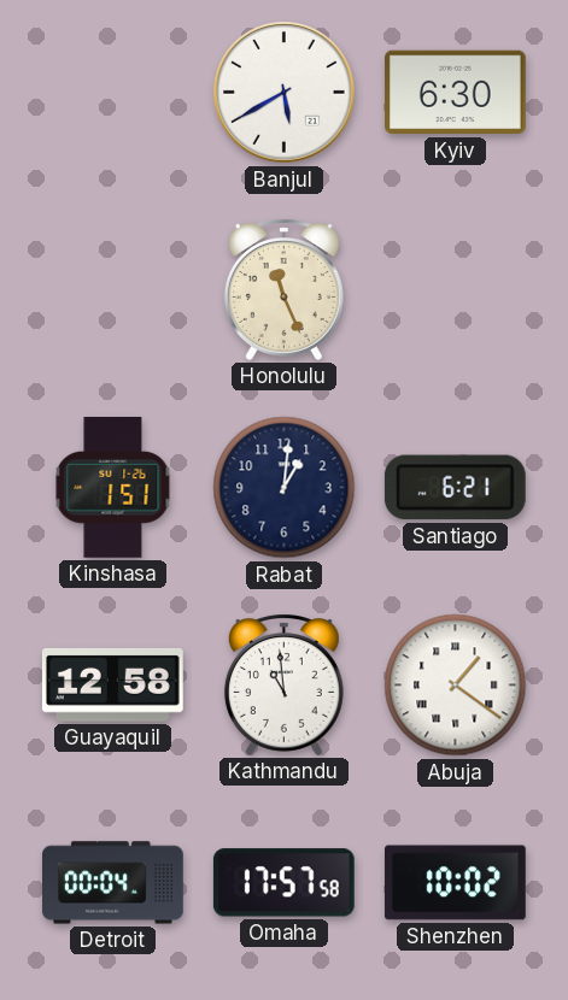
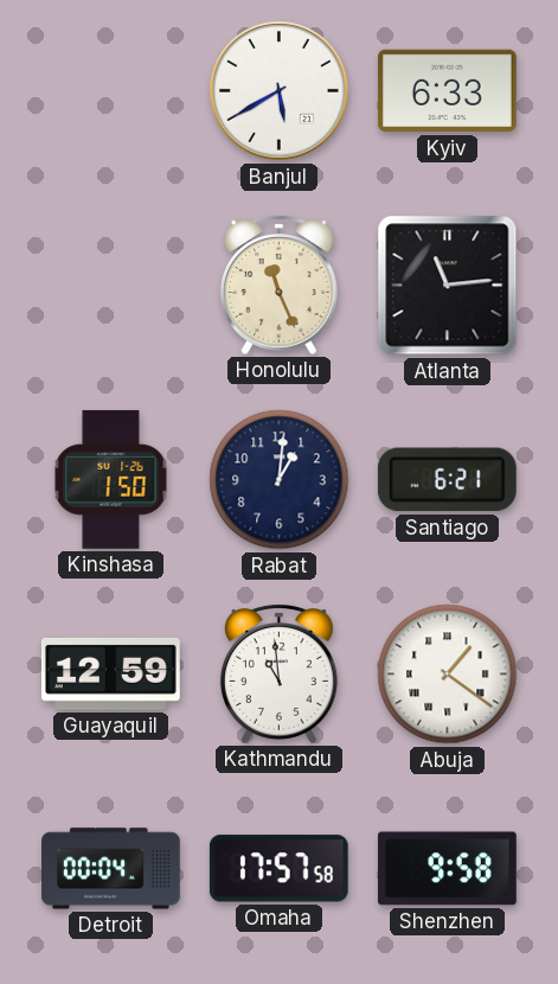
Kyiv: 6:30 -> 6:33 (447, 91)
Atlanta: none -> 11:14 (448, 286)
Kinshasa: 1:51 -> 1:50 (111, 479)
Guayaquil: 12:58 -> 12:59 (110, 675)
Shenzhen: 10:02 -> 9:58 (447, 869)
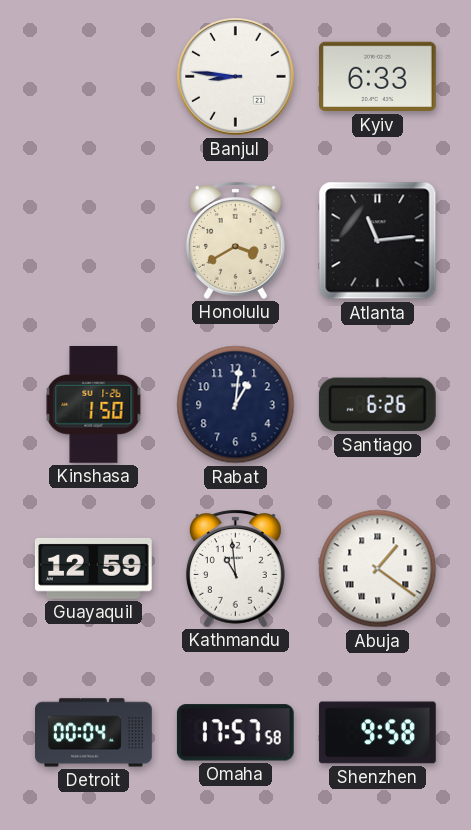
Banjul: 5:40 -> 8:46 (236, 77)
Honolulu: 11:26 -> 3:40 (235, 240)
Santiago: 6:21 -> 6:26 (377, 405)
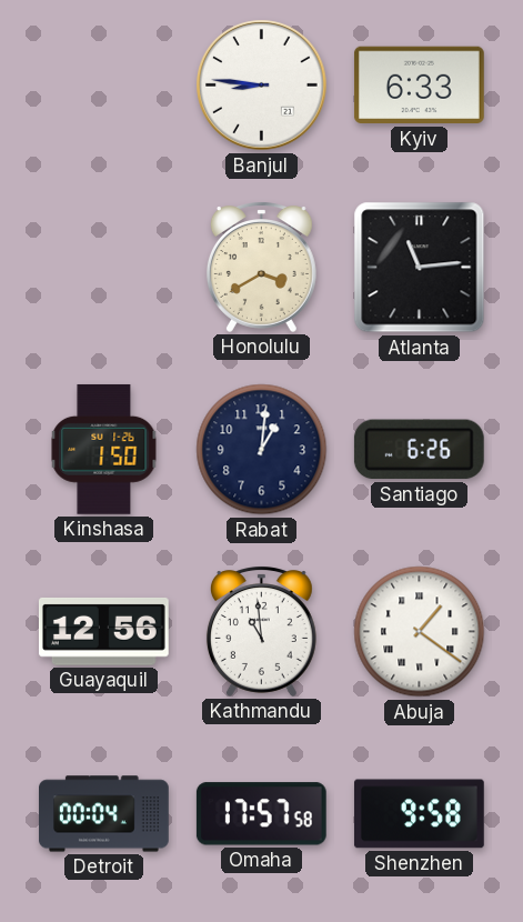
Guayaquil: 12:59 -> 12:56 (103, 632)
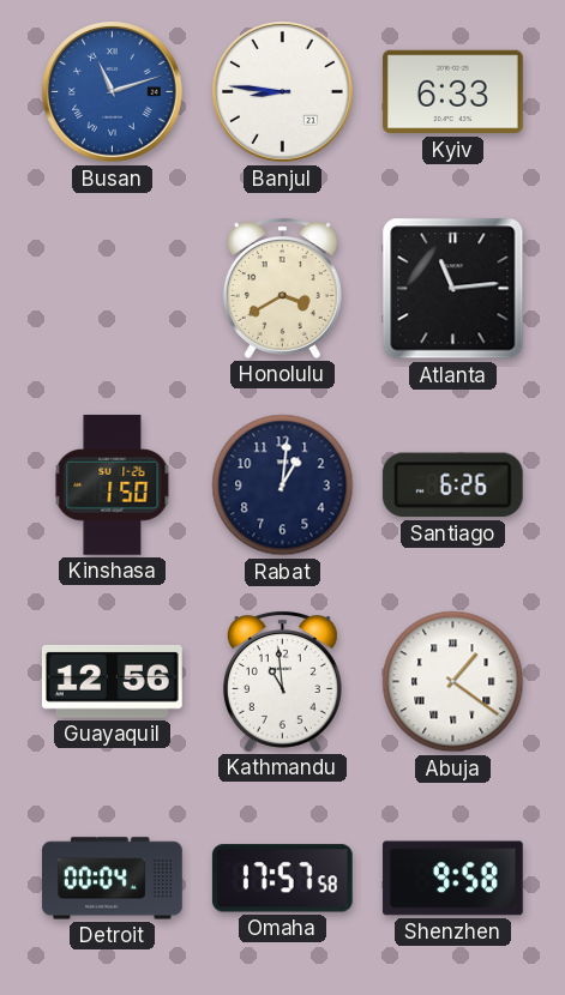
Busan: none -> 11:12 (113, 92)
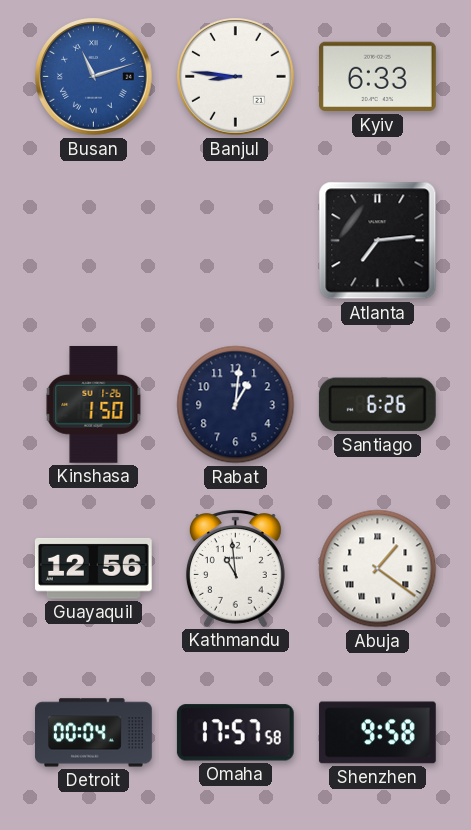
Honolulu: 3:40 -> none (282, 288)
Atlanta: 11:14 -> 7:14 (378, 241)
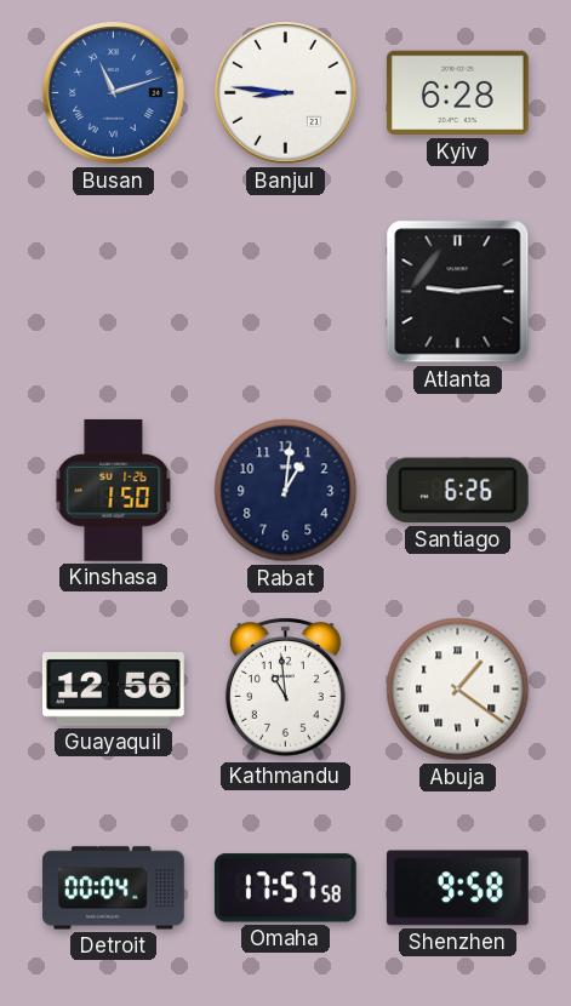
Kyiv: 6:33 -> 6:28 (457, 93)
Atlanta: 7:14 -> 9:14 (458, 292)
